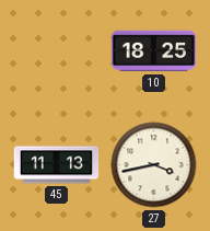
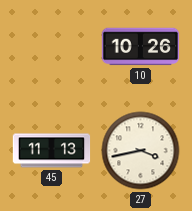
10: 18:25 -> 10:26 (141, 47)
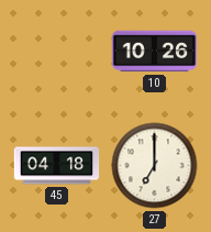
45: 11:13 -> 04:18 (57, 166)
27: 3:43 -> 7:00 (155, 166)
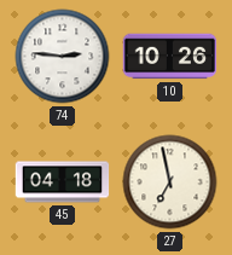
74: none -> 2:46 (63, 57)
27: 7:00 -> 6:58 (170, 182)
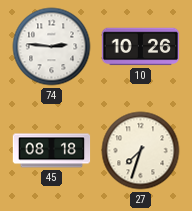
45: 04:18 -> 08:18 (52, 151)
27: 6:58 -> 7:33 (141, 151)
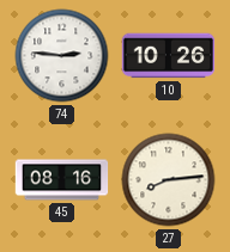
45: 08:18 -> 08:16 (62, 180)
27: 7:33 -> 8:14 (169, 180)
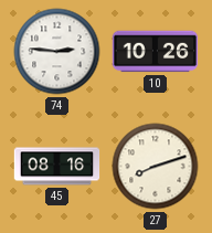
27: 8:14 -> 8:12 (156, 167)
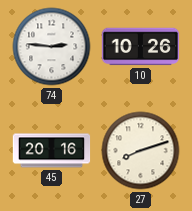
45: 08:16 -> 20:16 (52, 151)
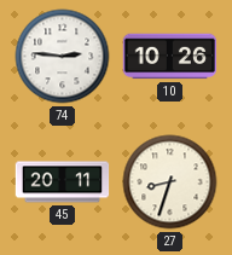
45: 20:16 -> 20:11 (63, 182)
27: 8:12 -> 8:33 (170, 182)
